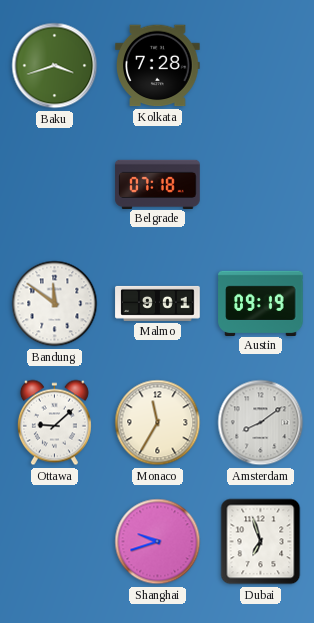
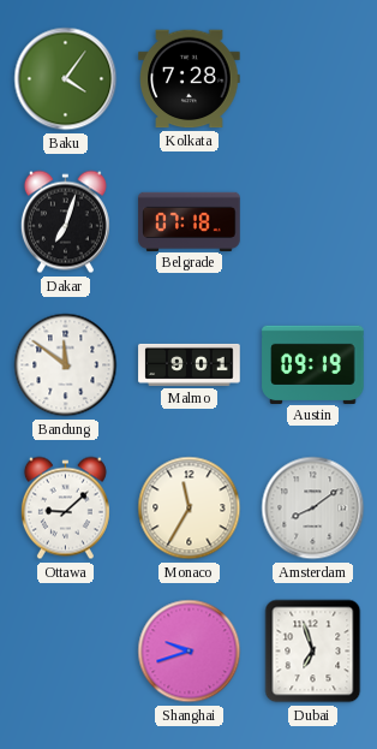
Baku: 3:42 -> 4:06 (66, 79)
Dakar: none -> 7:03 (65, 222)
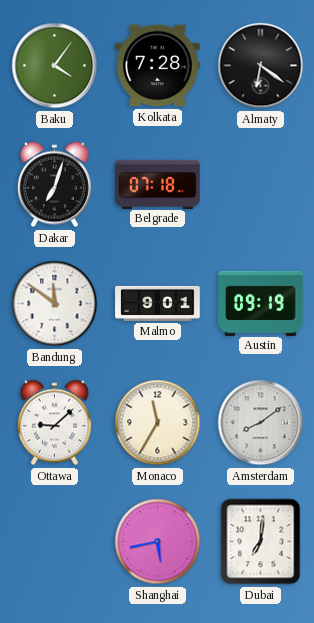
Almaty: none -> 6:21 (261, 66)
Shanghai: 9:42 -> 5:43 (158, 542)
Dubai: 6:57 -> 7:01 (261, 542)
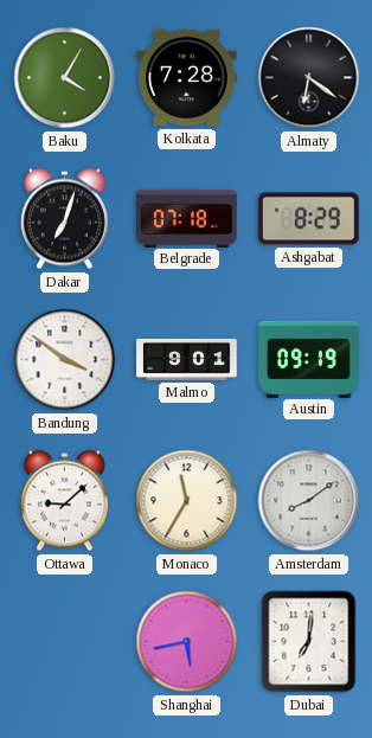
Baku: 4:06 -> 4:05 (65, 78)
Ashgabat: none -> 8:29 (309, 219)
Bandung: 11:51 -> 3:51 (65, 360)
